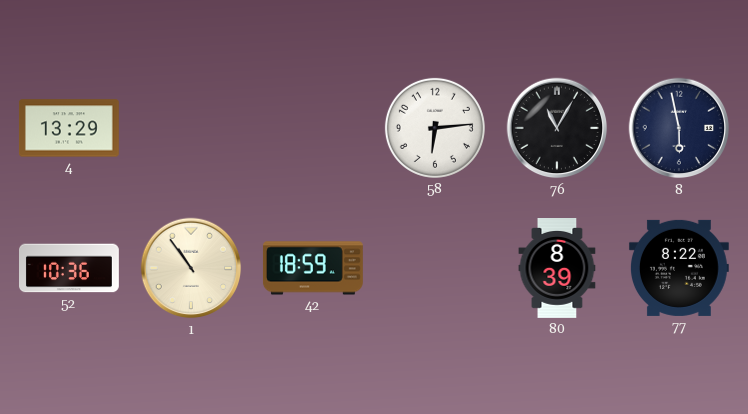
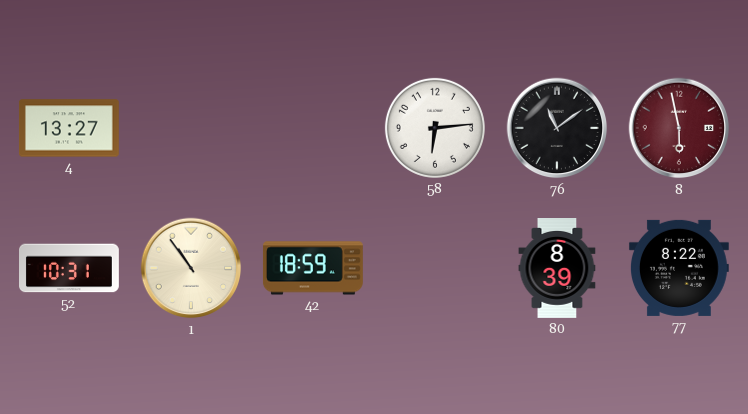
4: 13:29 -> 13:27 (69, 128)
76: 11:05 -> 11:09 (557, 128)
8 dial: navy -> burgundy (679, 128)
52: 10:36 -> 10:31 (70, 268)
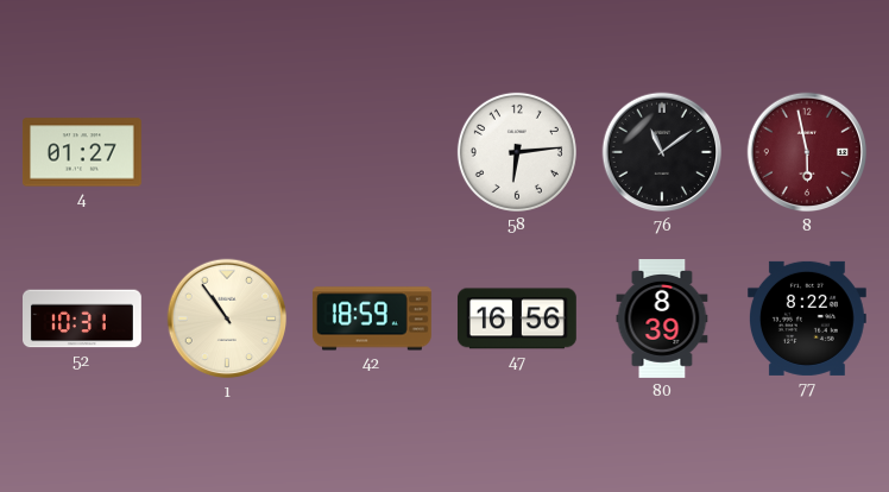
4: 13:27 -> 01:27 (82, 152)
47: none -> 16:56 (517, 318)
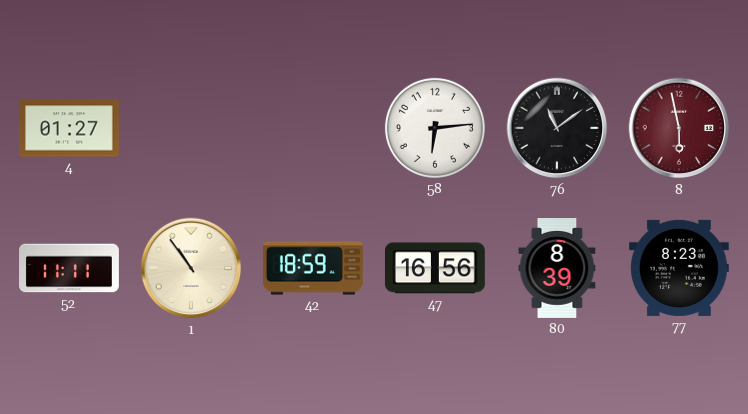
52: 10:31 -> 11:11 (70, 268)
77: 8:22 -> 8:23 (679, 268)
